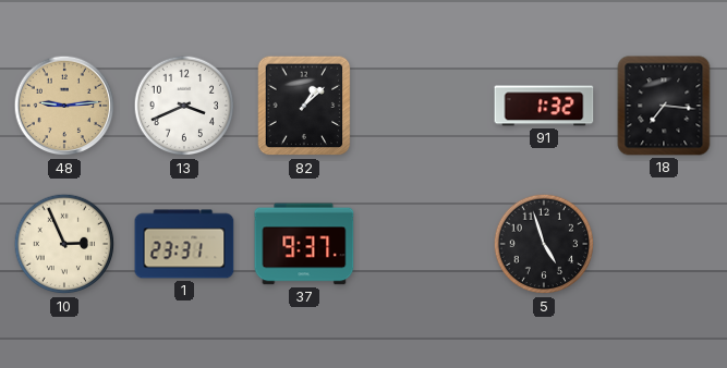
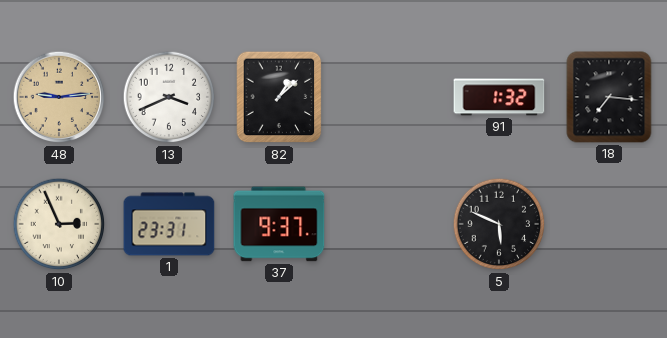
5: 4:57 -> 5:49 (499, 224)
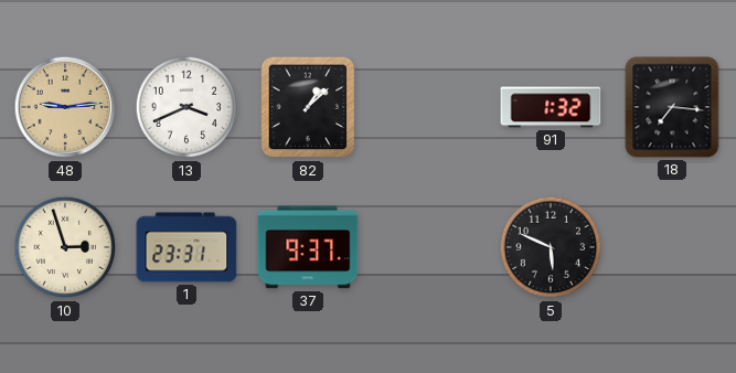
10: 2:56 -> 2:57 (65, 247)
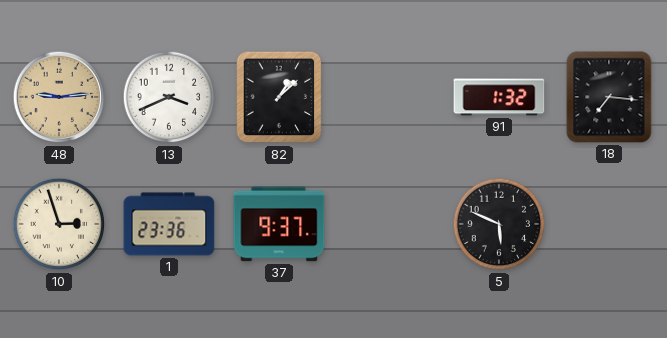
1: 23:31 -> 23:36 (169, 224)
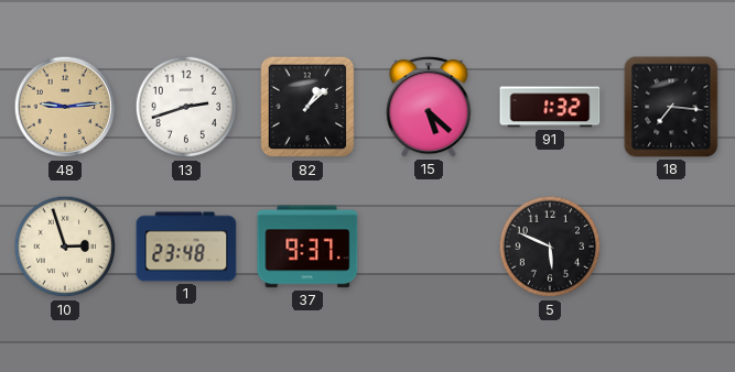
13: 3:41 -> 2:42 (186, 107)
15: none -> 5:22 (429, 107)
1: 23:36 -> 23:48 (186, 247)
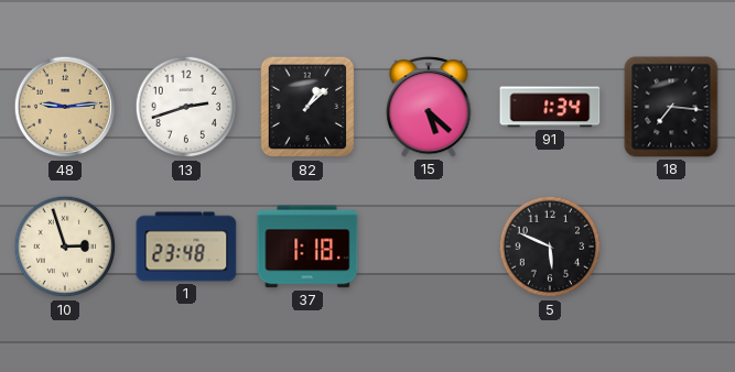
91: 1:32 -> 1:34 (550, 107)
37: 9:37 -> 1:18 (307, 247)
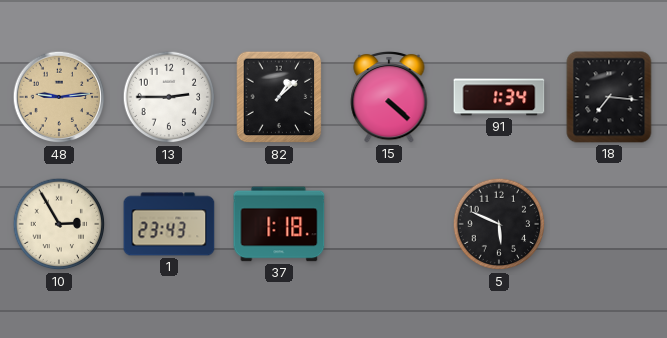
13: 2:42 -> 2:45 (169, 97)
15: 5:22 -> 4:22 (389, 97)
10: 2:57 -> 2:55 (59, 224)
1: 23:48 -> 23:43 (169, 224)
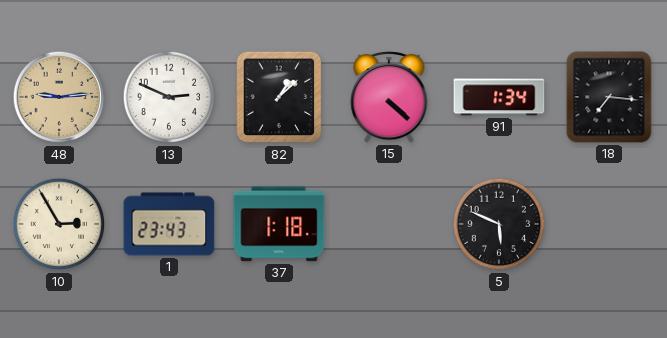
13: 2:45 -> 2:49 (169, 97)
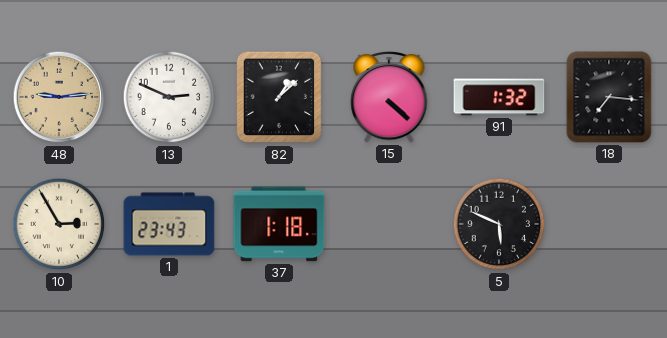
91: 1:34 -> 1:32 (499, 97)
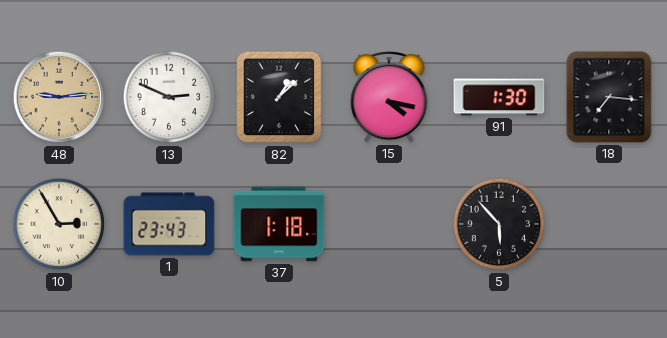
15: 4:22 -> 4:17 (389, 97)
91: 1:32 -> 1:30 (499, 97)
5: 5:49 -> 5:53 (499, 224)
